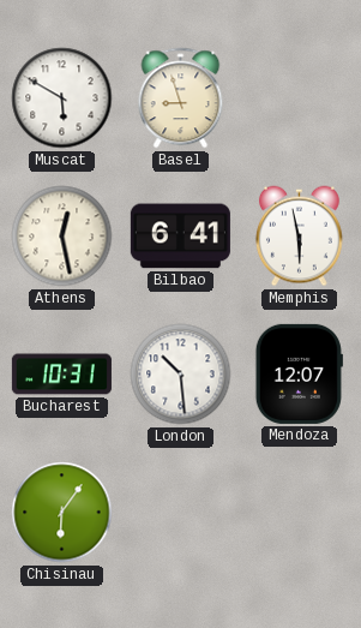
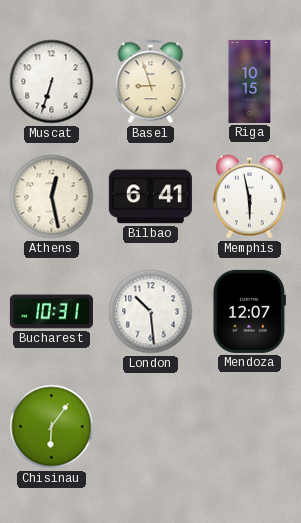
Muscat: 5:50 -> 6:33 (52, 82)
Riga: none -> 10:15 (250, 81)
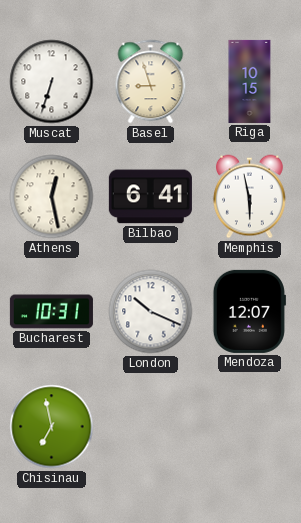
London: 10:29 -> 10:19 (151, 312)
Chisinau: 6:06 -> 6:58 (52, 427)
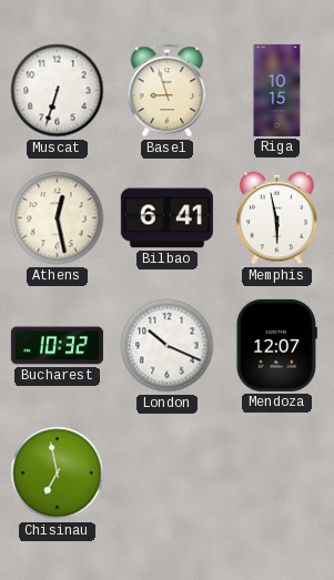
Bucharest: 10:31 -> 10:32 (57, 346)
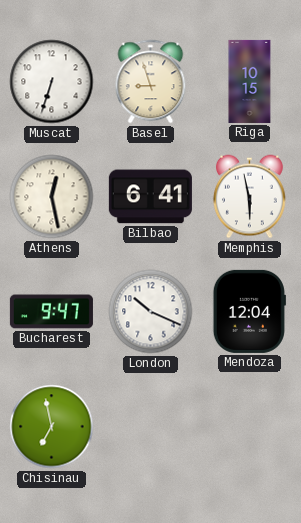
Bucharest: 10:32 -> 9:47 (51, 312)
Mendoza: 12:07 -> 12:04 (249, 311)
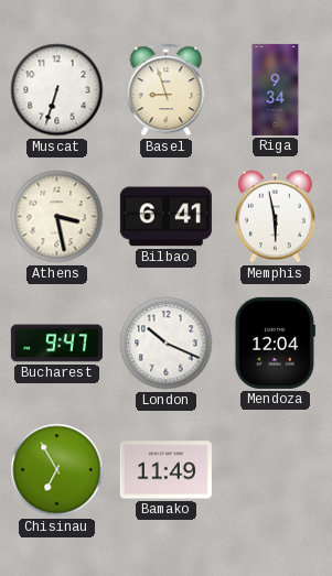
Riga: 10:15 -> 9:34 (276, 89)
Athens: 12:28 -> 3:28 (57, 217)
Chisinau: 6:58 -> 6:55 (57, 470)
Bamako: none -> 11:49 (165, 470)
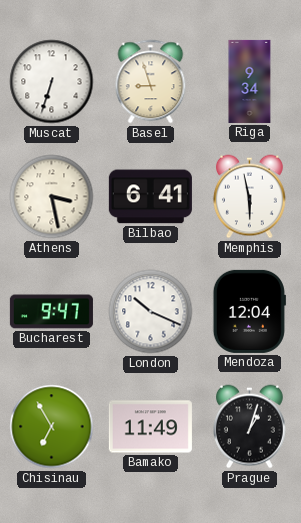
Prague: none -> 1:03 (249, 427)
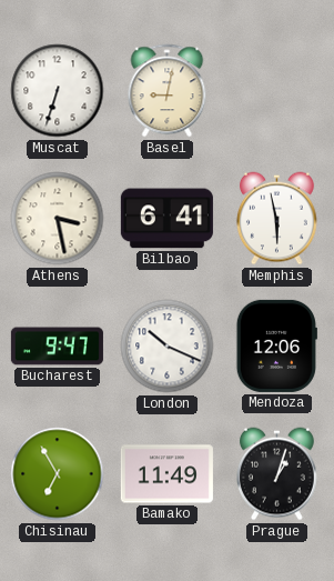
Basel: 8:57 -> 9:02 (168, 91)
Riga: 9:34 -> none (250, 81)
Mendoza: 12:04 -> 12:06 (276, 345)
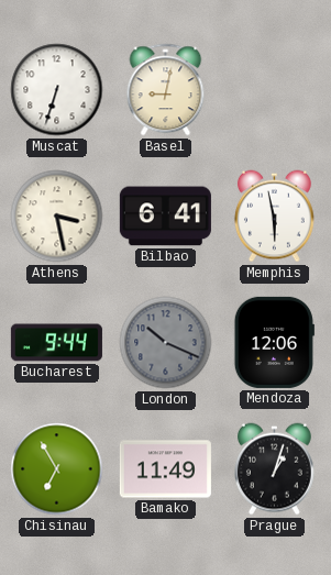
Bucharest: 9:47 -> 9:44 (56, 343)
London dial: white -> grey (166, 343)
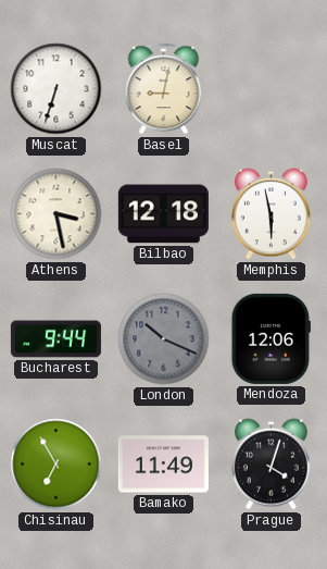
Bilbao: 6:41 -> 12:18 (163, 214)
Prague: 1:03 -> 4:03 (271, 465)
